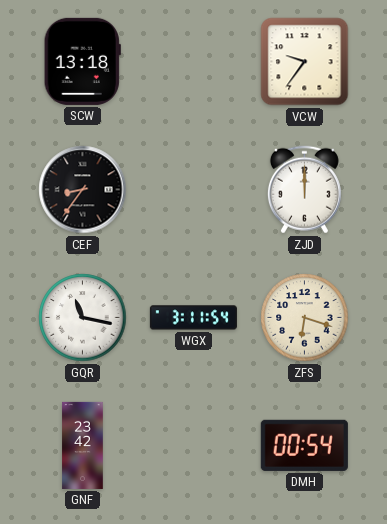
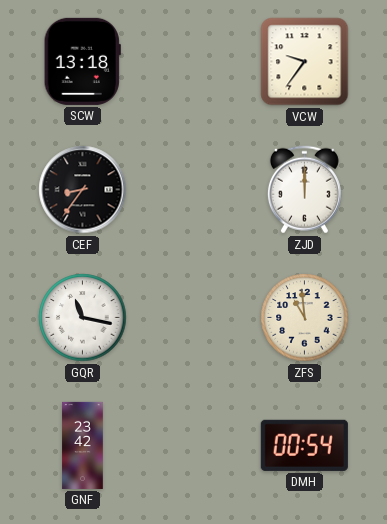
WGX: 3:11 -> none (193, 318)
ZFS: 6:18 -> 10:59 (305, 318)
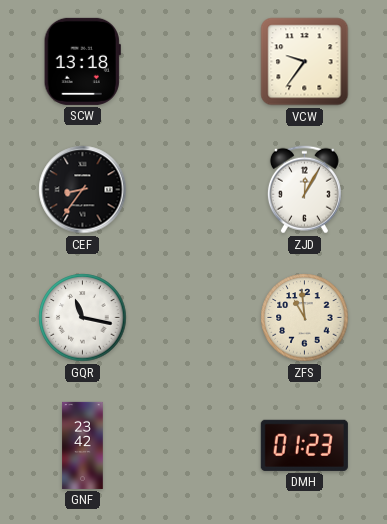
ZJD: 12:00 -> 12:05 (304, 190)
DMH: 00:54 -> 01:23 (304, 445)
